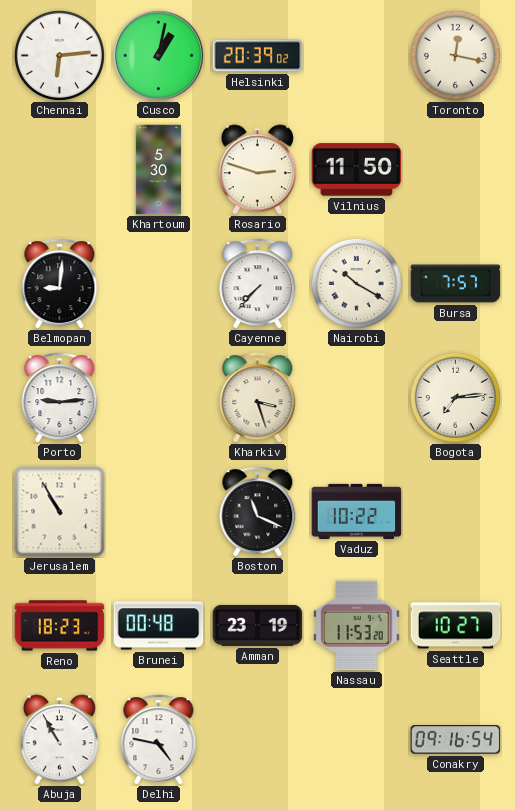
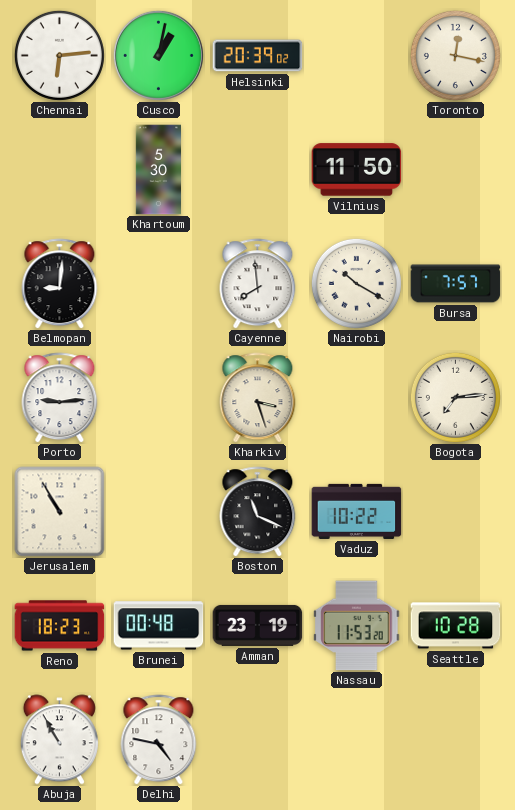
Rosario: 2:48 -> none (257, 170)
Cayenne: 7:37 -> 7:59 (258, 284)
Seattle: 10:27 -> 10:28 (456, 626)
Conakry: 09:16 -> none (456, 740)
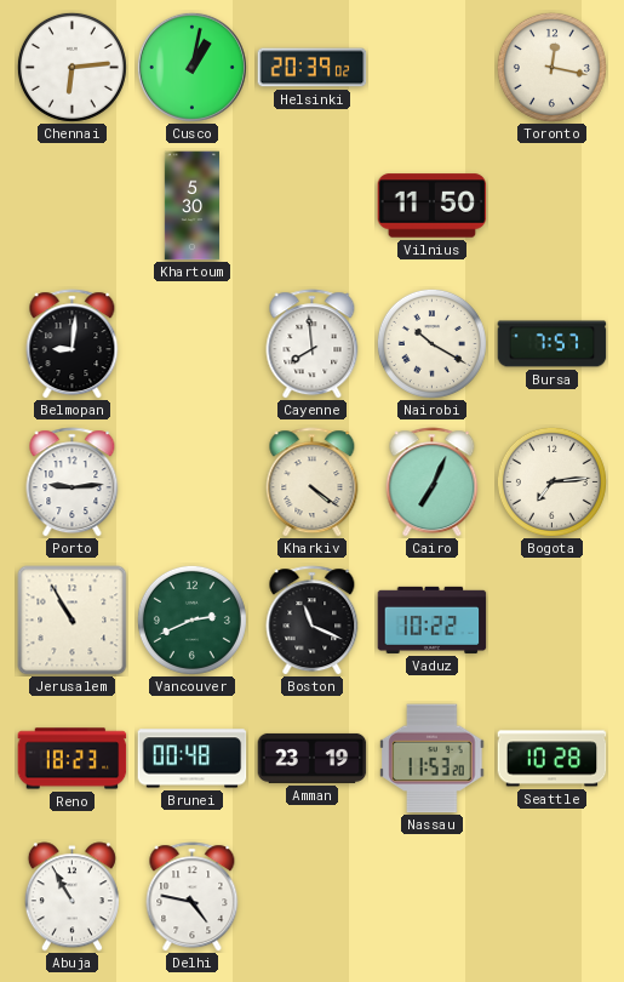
Kharkiv: 3:27 -> 4:21 (313, 483)
Cairo: none -> 7:04 (433, 483)
Vancouver: none -> 2:41 (191, 620)
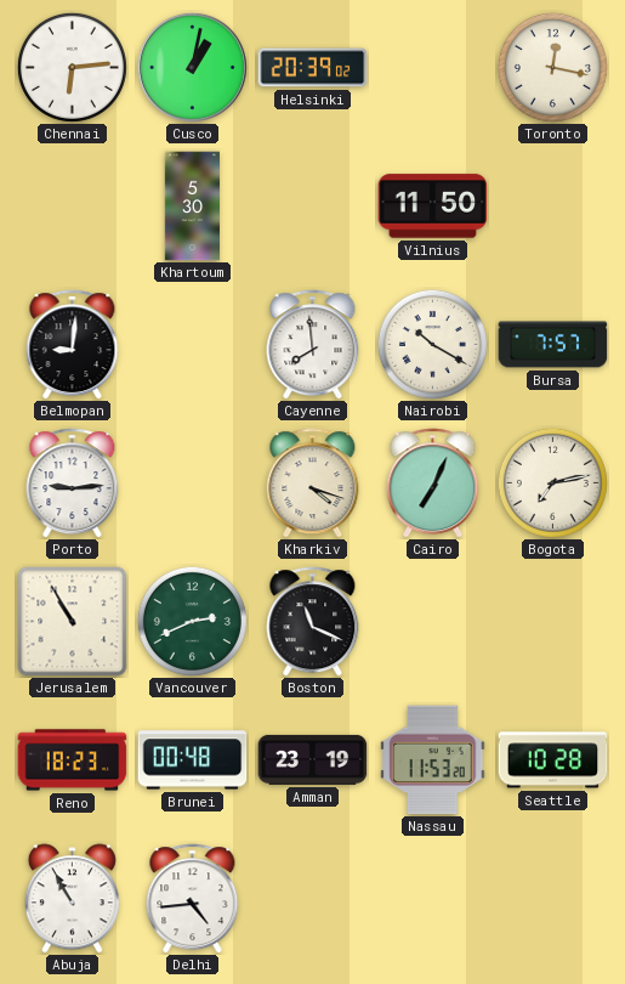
Kharkiv: 4:21 -> 4:18 (313, 483)
Bogota: 7:14 -> 7:13 (552, 482)
Vaduz: 10:22 -> none (433, 620)
Delhi: 4:47 -> 4:44 (193, 899)
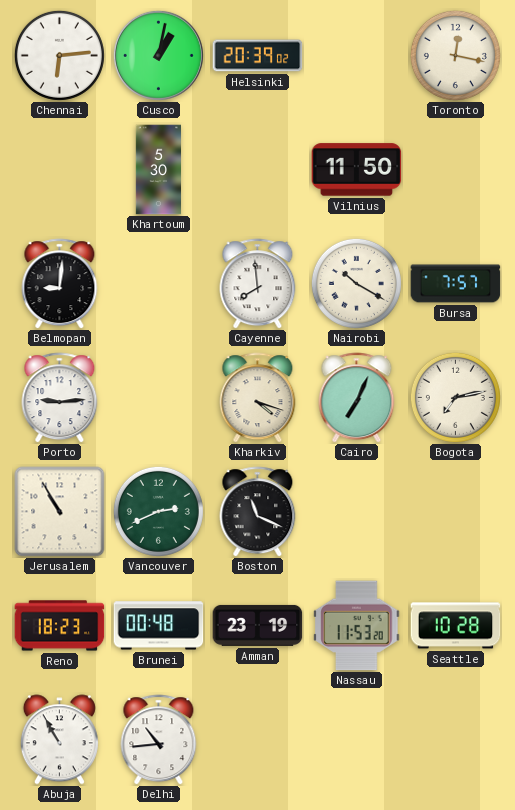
Delhi: 4:44 -> 10:44 (159, 740)
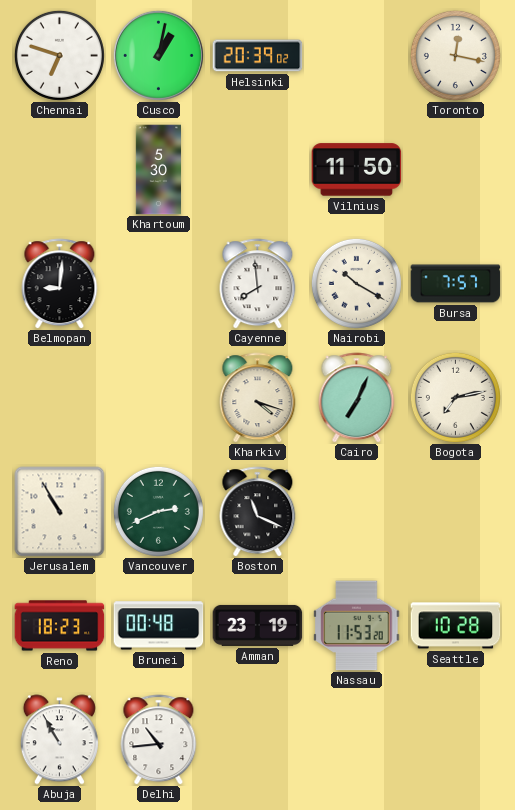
Chennai: 6:14 -> 6:48 (59, 55)
Porto: 9:14 -> none (60, 398)
